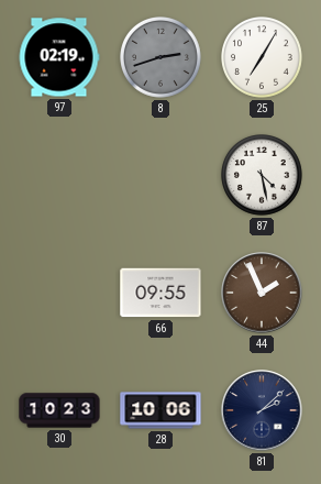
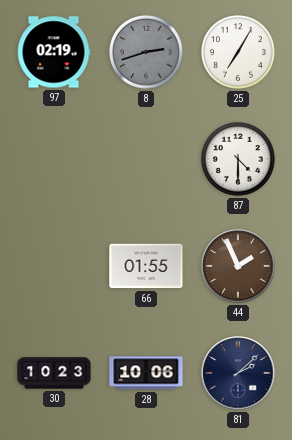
87: 4:28 -> 4:30 (239, 160)
66: 09:55 -> 01:55 (146, 266)
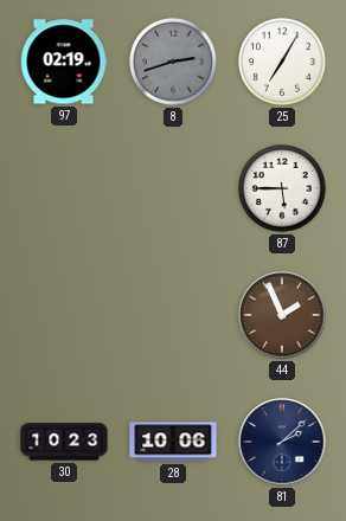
87: 4:30 -> 5:45 (283, 189)
66: 01:55 -> none (146, 266)
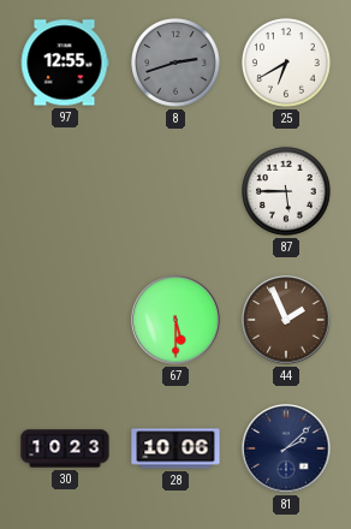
97: 02:19 -> 12:55 (65, 63)
25: 7:05 -> 6:40 (287, 64)
67: none -> 5:30 (175, 320)
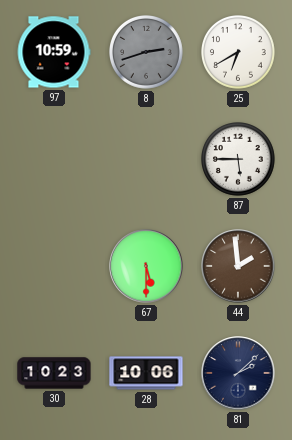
97: 12:55 -> 10:59 (54, 52)
44: 1:56 -> 1:59 (238, 266)
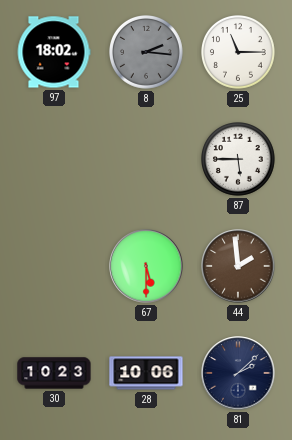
97: 10:59 -> 18:02 (54, 52)
8: 2:42 -> 2:16 (147, 53)
25: 6:40 -> 11:15 (239, 53)
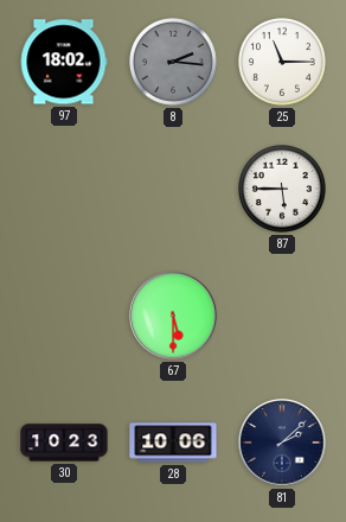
44: 1:59 -> none (238, 266)
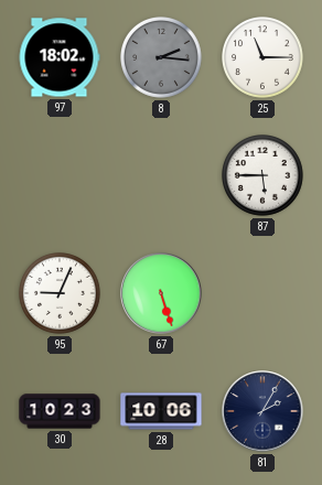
95: none -> 9:04 (61, 294)
67: 5:30 -> 5:27 (161, 293)
81: 2:08 -> 2:05 (262, 411)
